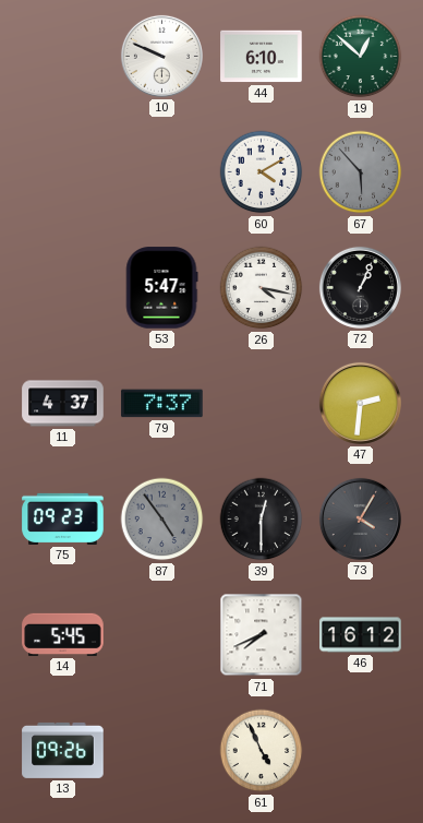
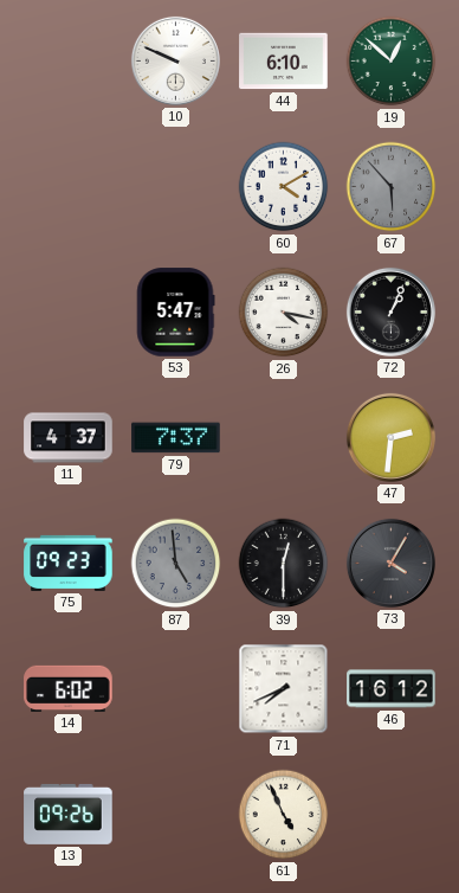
87: 4:54 -> 4:59 (176, 564)
14: 5:45 -> 6:02 (69, 688)
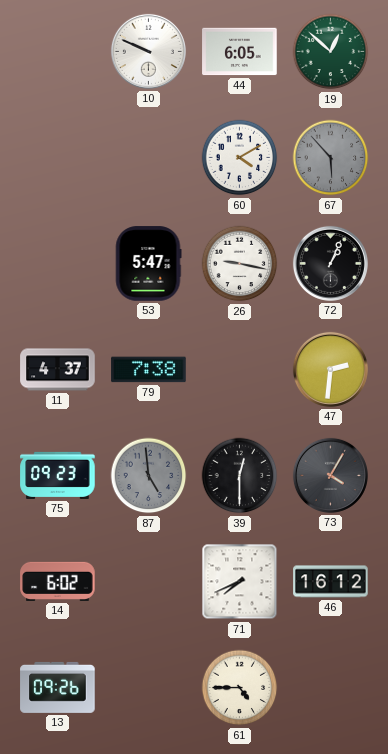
44: 6:10 -> 6:05 (240, 52)
26: 4:17 -> 9:17 (240, 264)
79: 7:37 -> 7:38 (149, 370)
61: 4:56 -> 4:45 (240, 688)
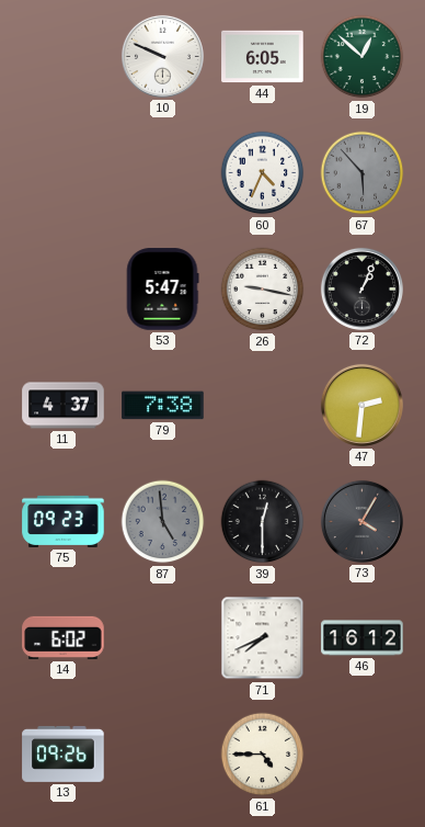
60: 4:10 -> 4:34 (263, 173)
